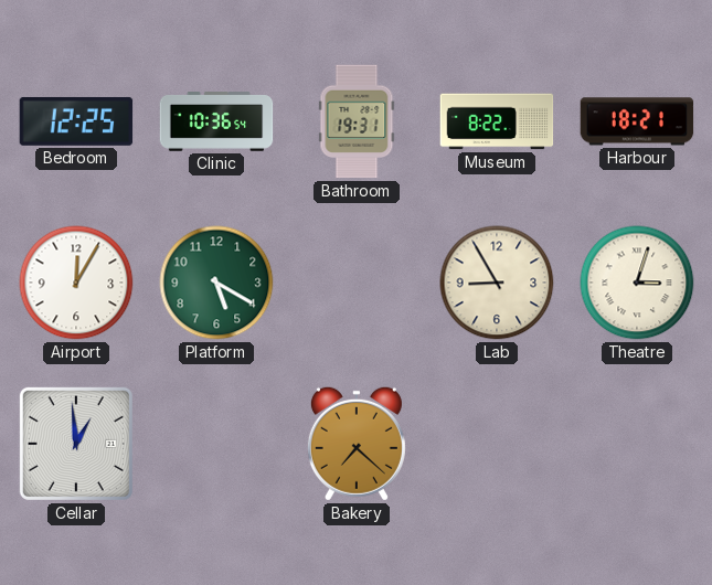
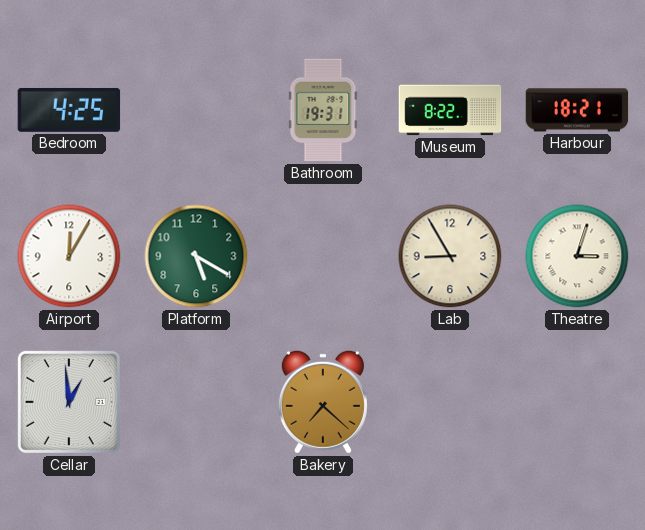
Bedroom: 12:25 -> 4:25 (69, 110)
Clinic: 10:36 -> none (216, 121)
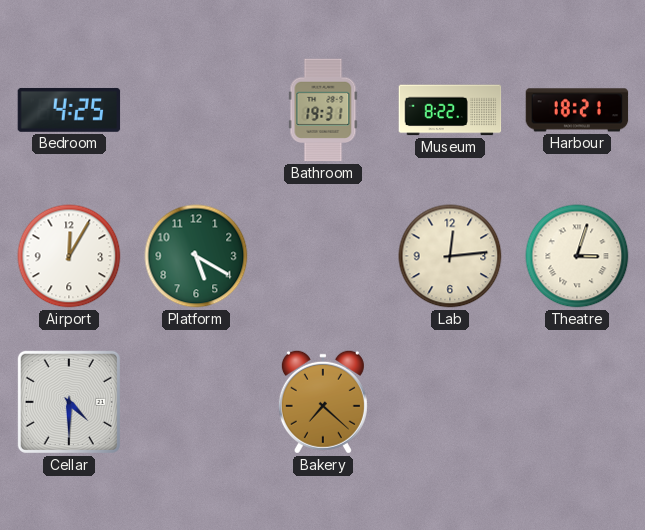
Lab: 8:55 -> 12:14 (450, 256)
Cellar: 12:59 -> 4:30 (69, 402)
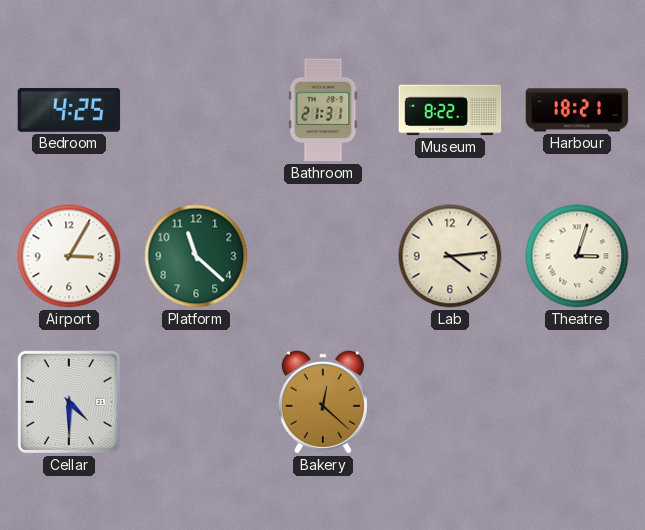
Bathroom: 19:31 -> 21:31 (323, 110)
Airport: 12:05 -> 3:05 (69, 256)
Platform: 5:20 -> 11:22 (196, 256)
Lab: 12:14 -> 4:14 (450, 256)
Bakery: 7:22 -> 12:22 (323, 402)
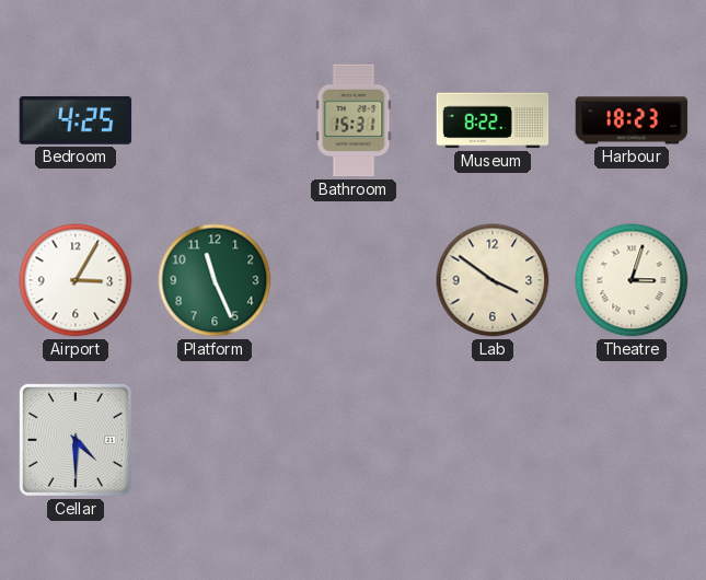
Bathroom: 21:31 -> 15:31 (354, 120)
Harbour: 18:21 -> 18:23 (632, 120)
Platform: 11:22 -> 11:26 (215, 280)
Lab: 4:14 -> 3:51 (493, 280)
Bakery: 12:22 -> none (323, 402)
